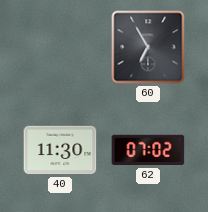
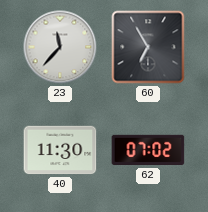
23: none -> 11:37 (60, 47)
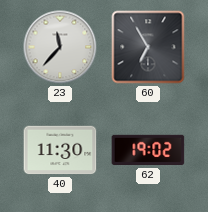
62: 07:02 -> 19:02 (148, 150)
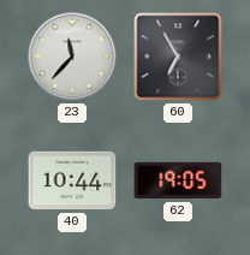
40: 11:30 -> 10:44 (72, 180)
62: 19:02 -> 19:05 (178, 180)
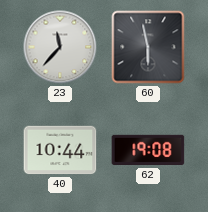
60: 6:55 -> 5:58 (148, 47)
62: 19:05 -> 19:08 (148, 150)
